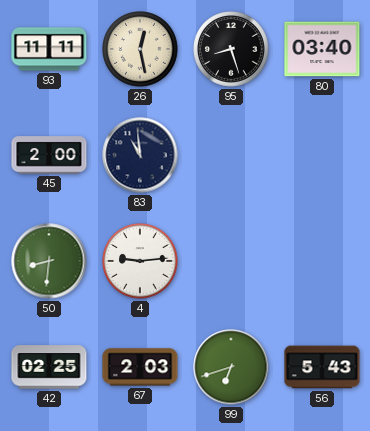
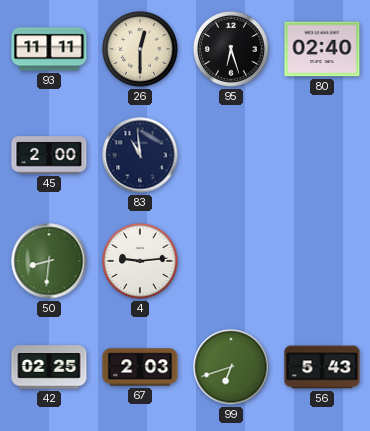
26: 12:28 -> 12:30 (140, 49)
95: 8:27 -> 6:27 (231, 49)
80: 03:40 -> 02:40 (322, 49)
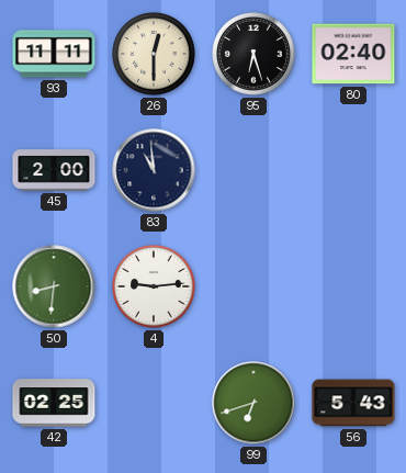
67: 2:03 -> none (140, 367)
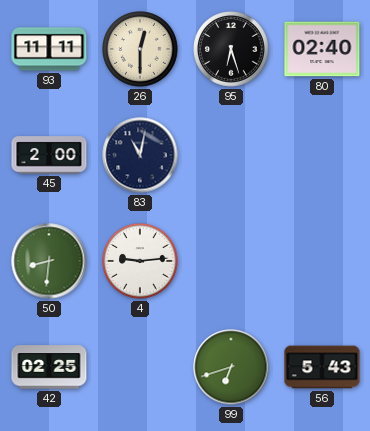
83: 10:59 -> 11:02 (140, 155)
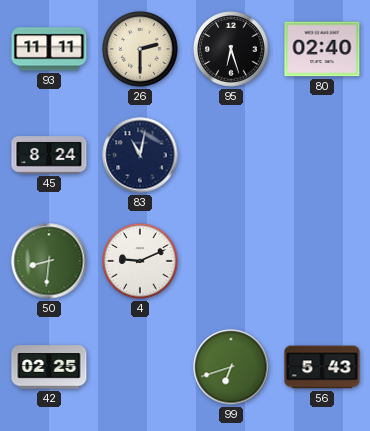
26: 12:30 -> 2:30 (140, 49)
45: 2:00 -> 8:24 (49, 155)
4: 9:14 -> 9:11 (140, 261)
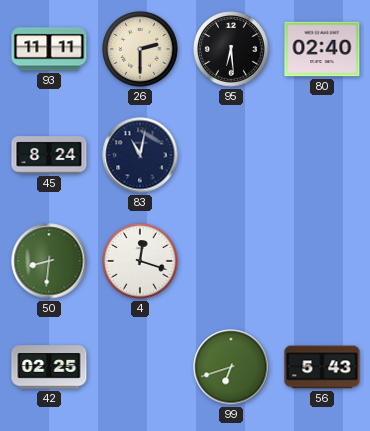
95: 6:27 -> 6:29 (231, 49)
4: 9:11 -> 12:18 (140, 261)
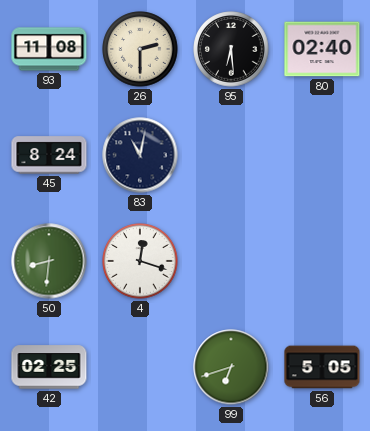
93: 11:11 -> 11:08 (49, 49)
56: 5:43 -> 5:05 (322, 367)
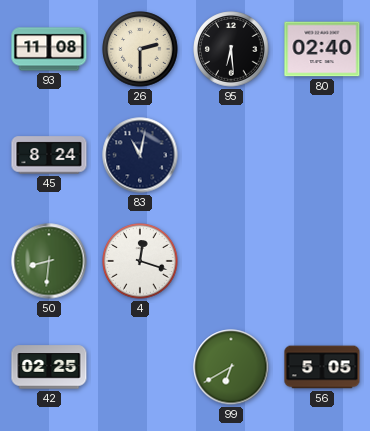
99: 6:42 -> 6:40 (231, 367)
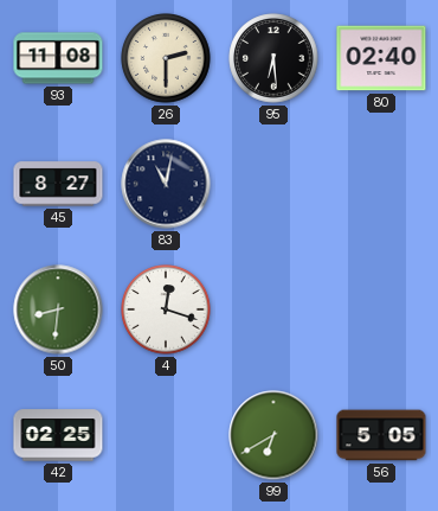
45: 8:24 -> 8:27 (58, 184)
